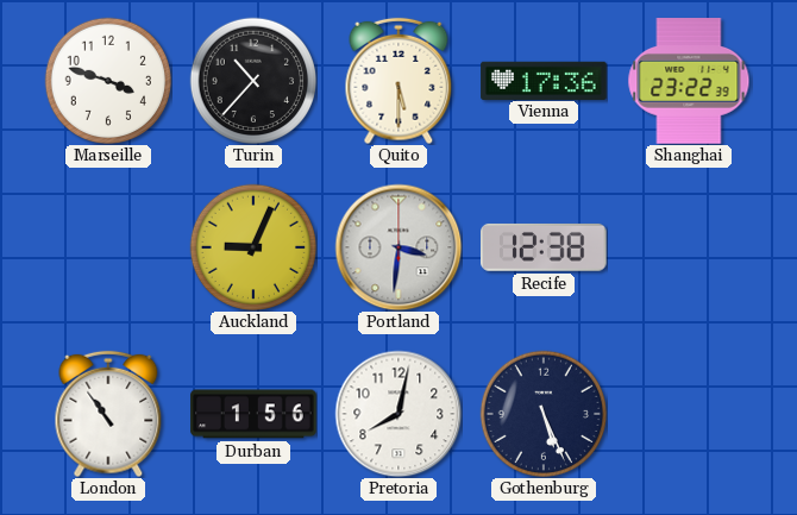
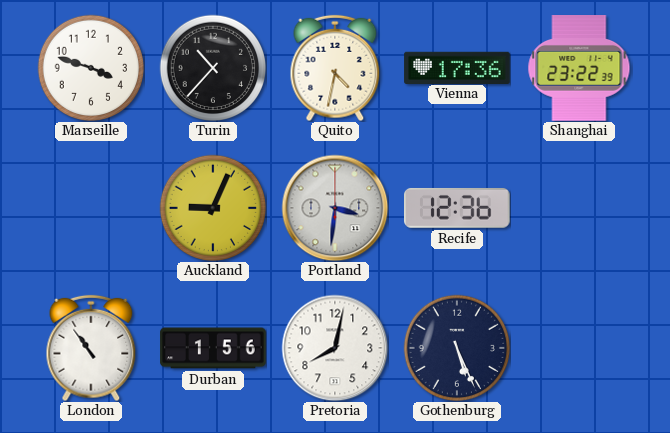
Quito: 5:30 -> 4:32 (335, 68)
Recife: 12:38 -> 12:36 (458, 208)
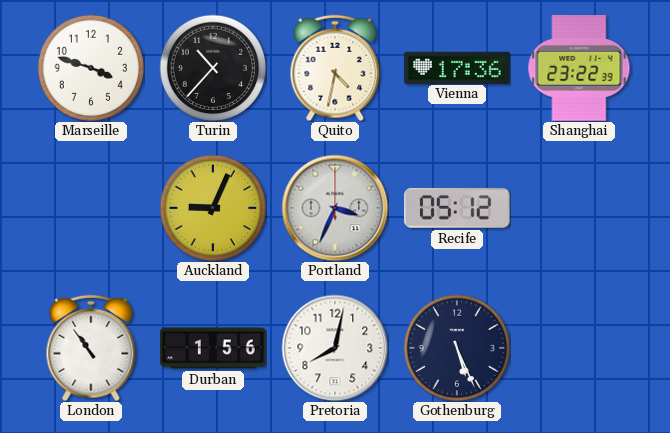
Portland: 3:31 -> 3:34 (335, 208)
Recife: 12:36 -> 05:12 (458, 208)
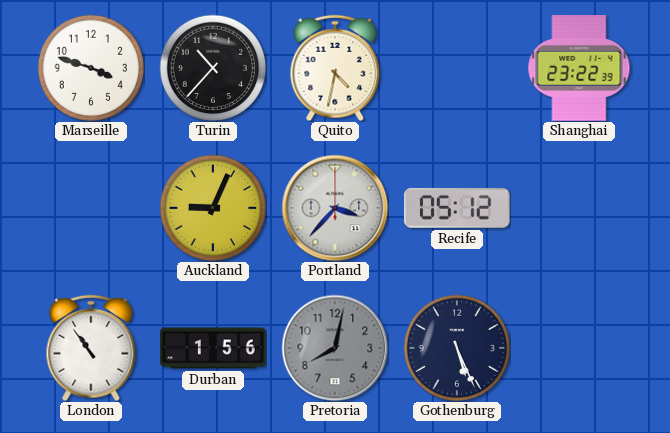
Vienna: 17:36 -> none (457, 67)
Portland: 3:34 -> 3:37 (335, 208)
Pretoria dial: white -> grey (335, 348)
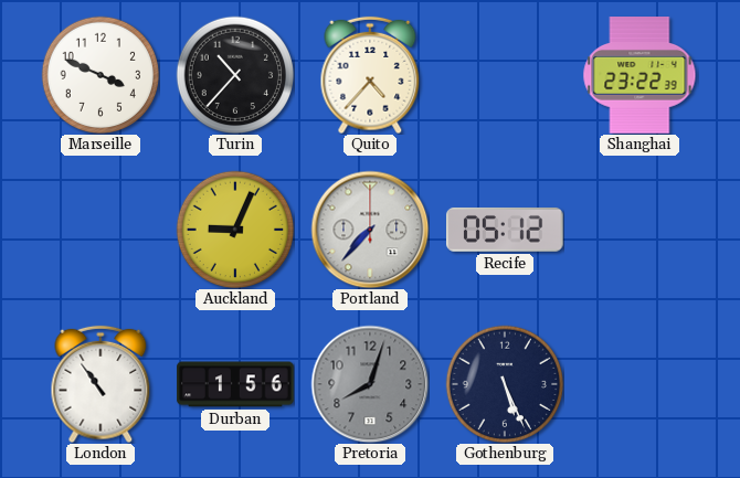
Marseille: 3:48 -> 3:49 (101, 75)
Quito: 4:32 -> 4:37 (370, 75)
Portland: 3:37 -> 7:37 (370, 230)
Pretoria: 8:02 -> 8:03 (370, 384)
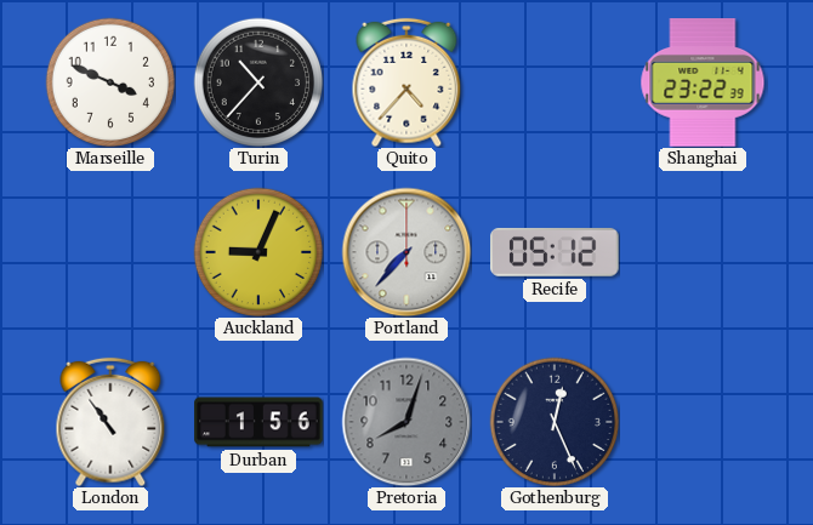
Gothenburg: 5:26 -> 12:26 (555, 422)
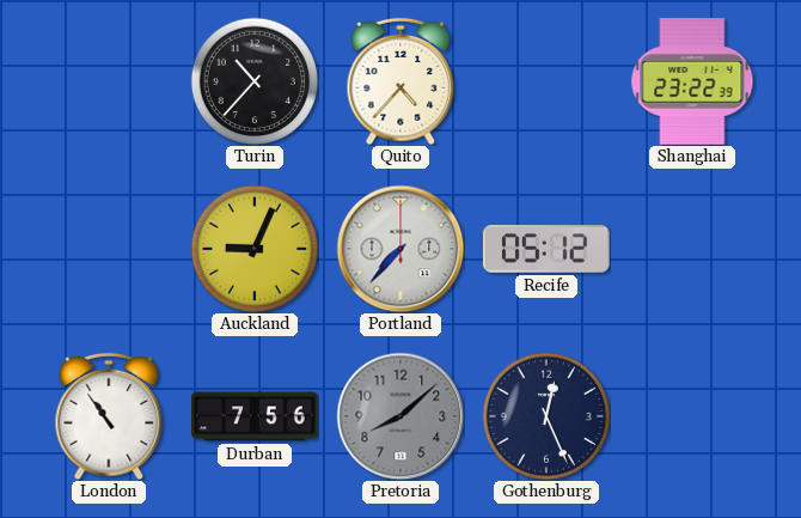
Marseille: 3:49 -> none (110, 82)
Durban: 1:56 -> 7:56 (255, 416)
Pretoria: 8:03 -> 8:08 (400, 416)
